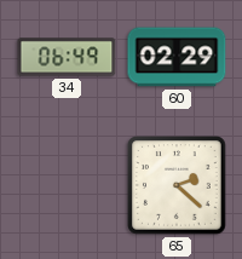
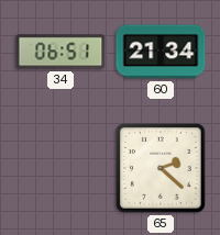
34: 06:49 -> 06:51 (61, 52)
60: 02:29 -> 21:34 (161, 52)
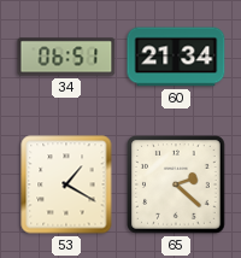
53: none -> 1:20 (66, 184)
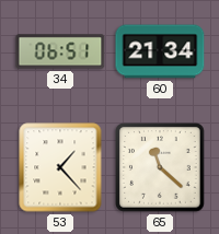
53: 1:20 -> 1:23 (60, 167)
65: 2:22 -> 11:22 (161, 168)
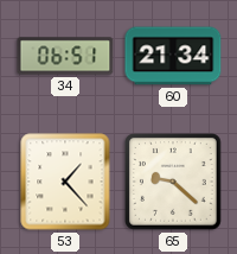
65: 11:22 -> 9:22 (174, 183)
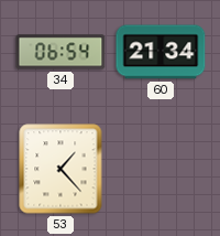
34: 06:51 -> 06:54 (61, 52)
65: 9:22 -> none (174, 183)
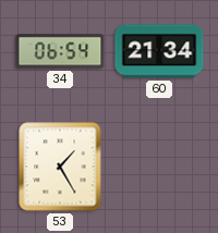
53: 1:23 -> 1:25 (60, 167)
